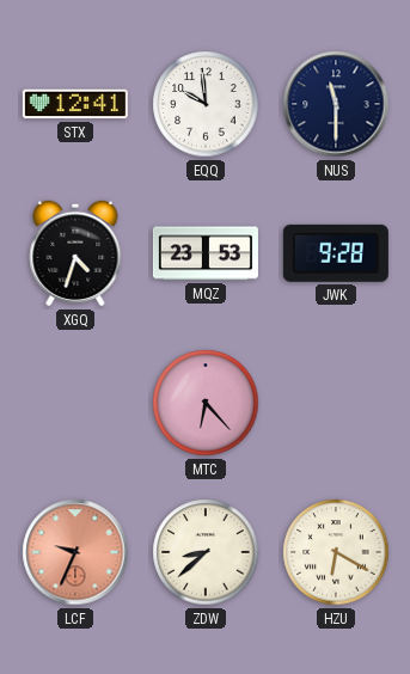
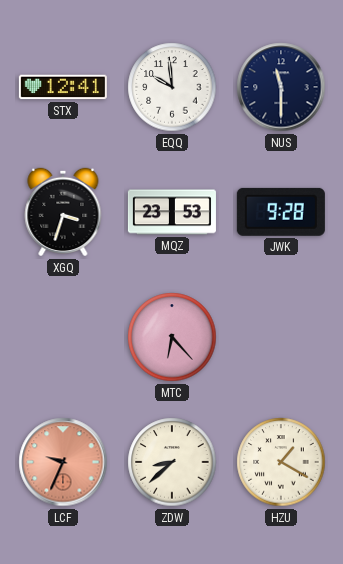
XGQ: 4:33 -> 3:33 (63, 212)
HZU: 6:20 -> 1:20 (281, 462)
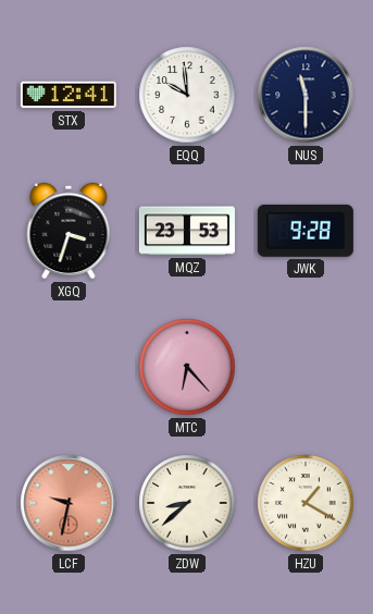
LCF: 9:34 -> 9:32 (69, 503)
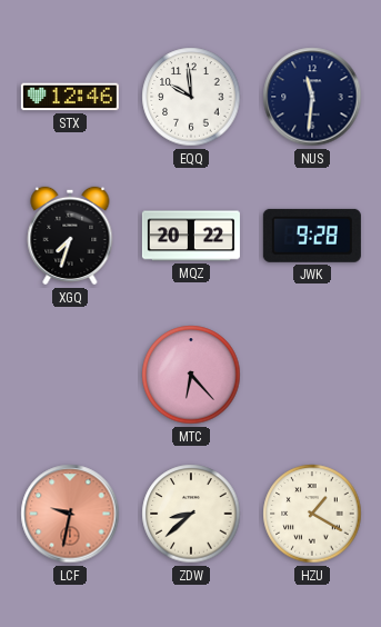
STX: 12:41 -> 12:46 (70, 97)
NUS: 11:30 -> 11:31 (312, 97)
XGQ: 3:33 -> 7:33 (70, 236)
MQZ: 23:53 -> 20:22 (191, 236)
